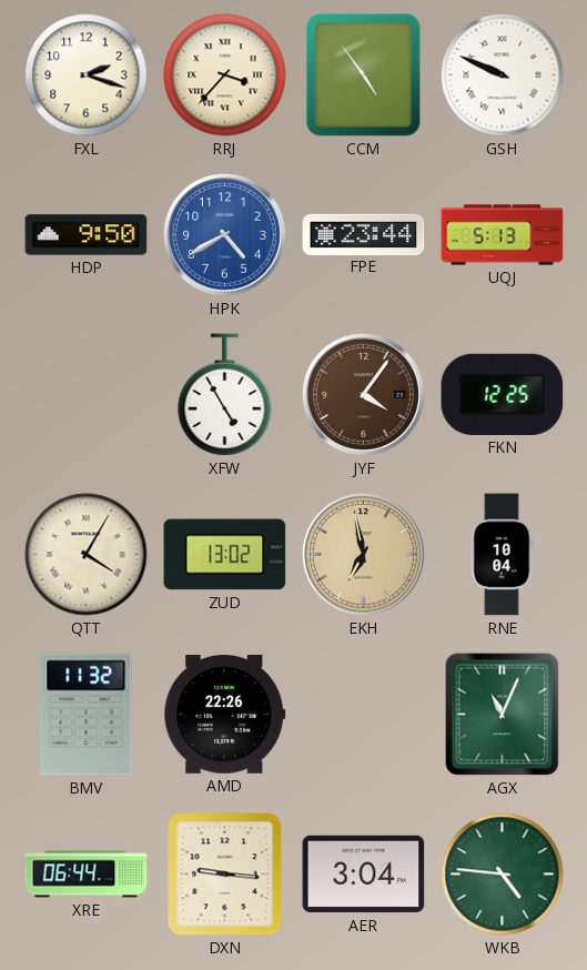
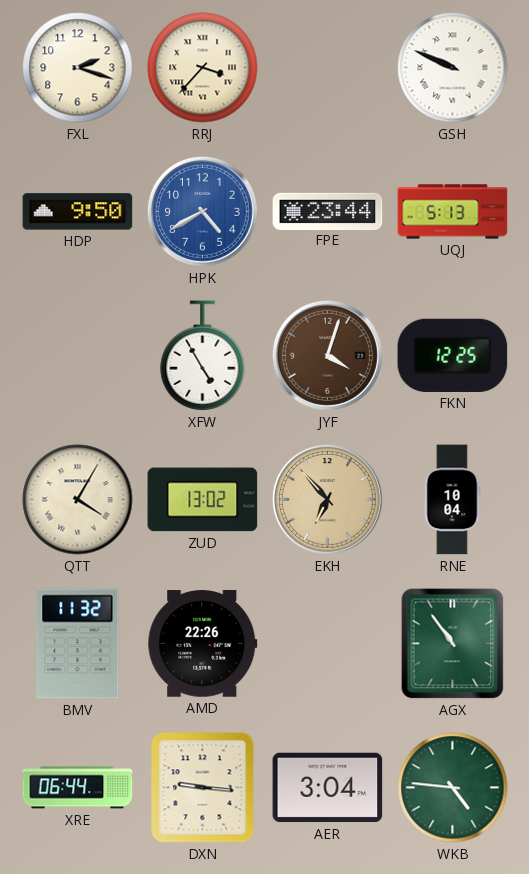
CCM: 4:54 -> none (364, 75)
JYF: 4:06 -> 4:03 (327, 355)
EKH: 6:58 -> 6:53 (327, 499)
AGX: 11:04 -> 10:54 (453, 644)
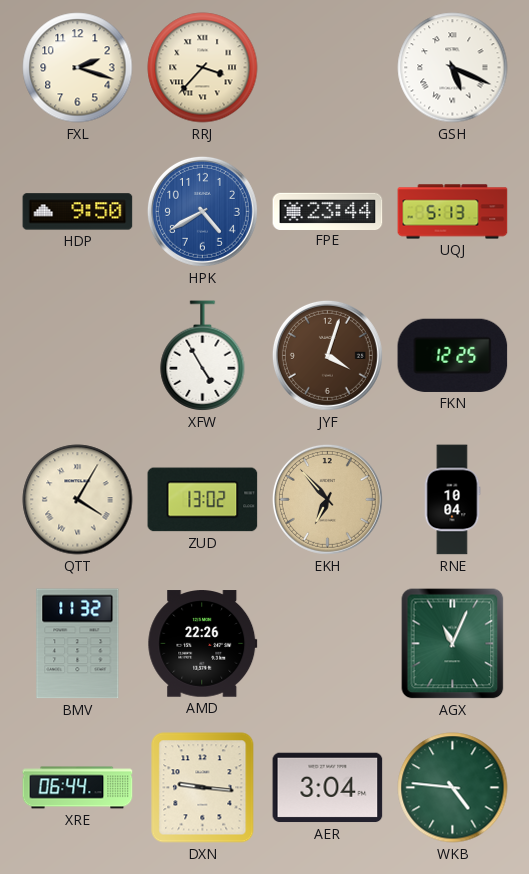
GSH: 9:49 -> 5:19 (453, 68)
AGX: 10:54 -> 11:04 (453, 644)
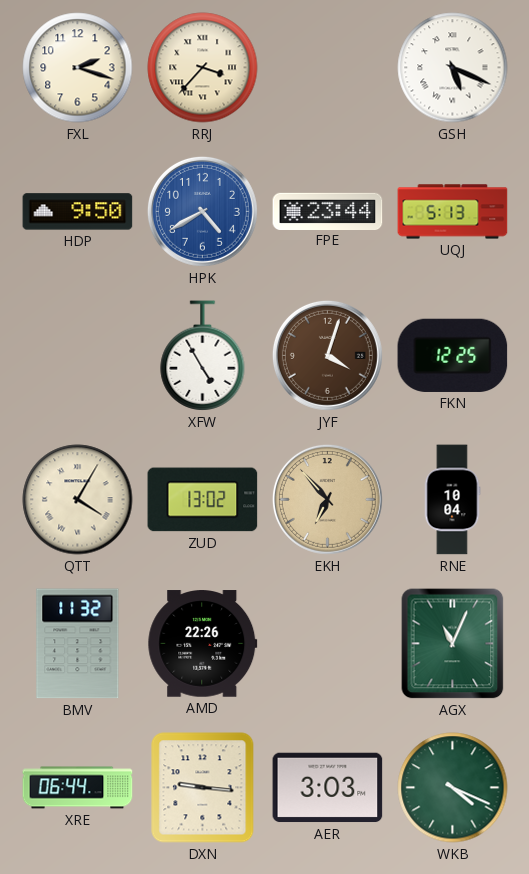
AER: 3:04 -> 3:03 (328, 788)
WKB: 4:46 -> 4:19 (453, 788)
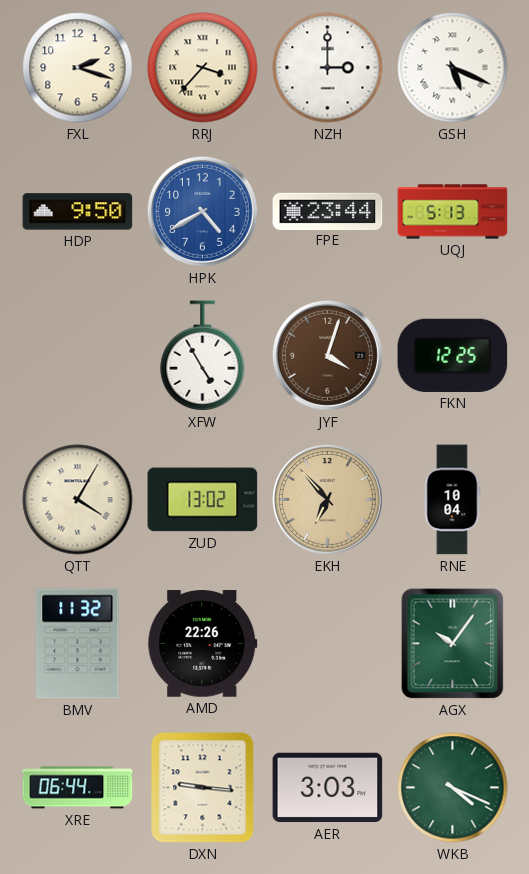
NZH: none -> 3:00 (328, 68)
AGX: 11:04 -> 10:06 (453, 644)
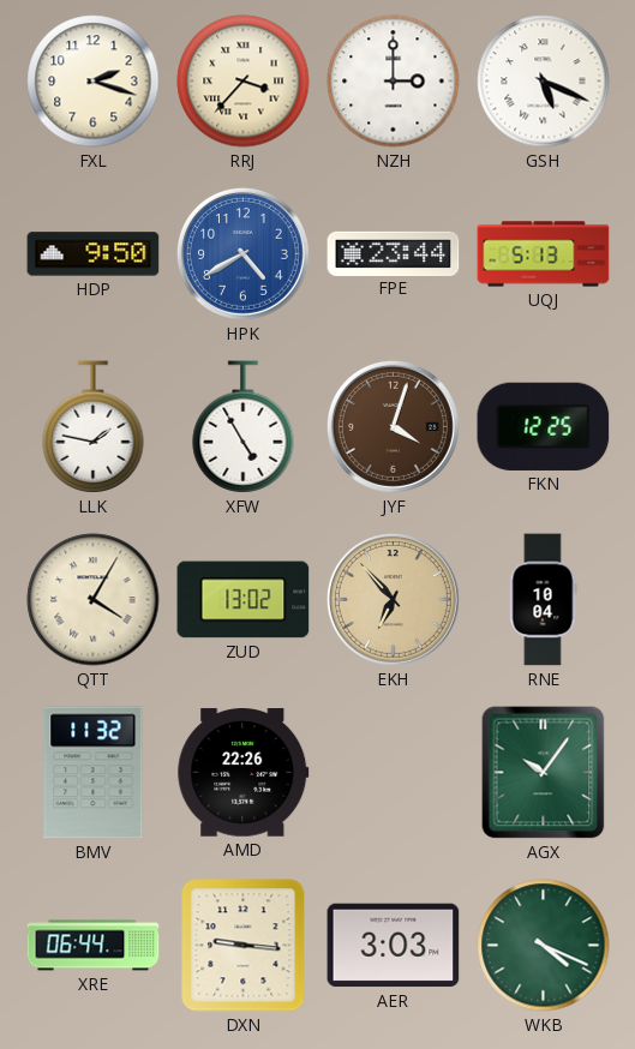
LLK: none -> 1:47 (94, 427)
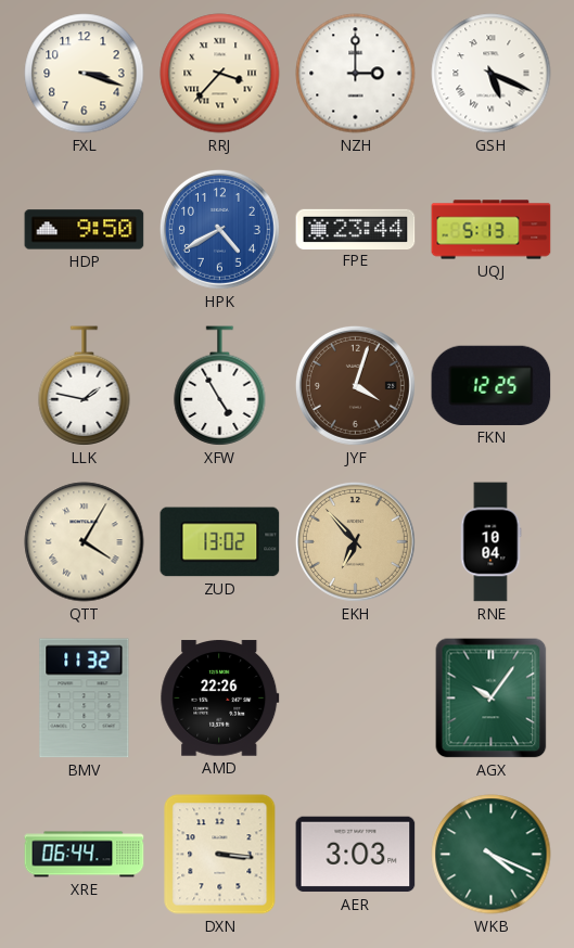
FXL: 2:18 -> 3:18 (85, 74)
DXN: 9:16 -> 3:16 (220, 855)
